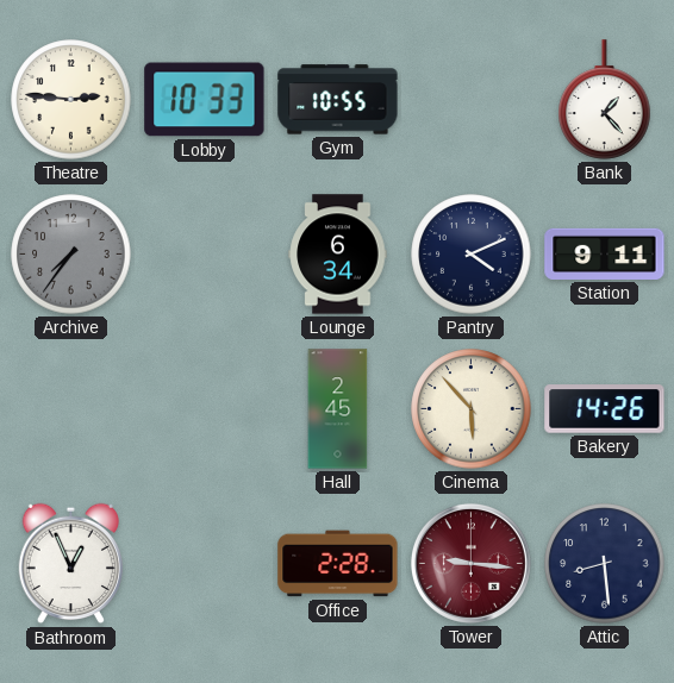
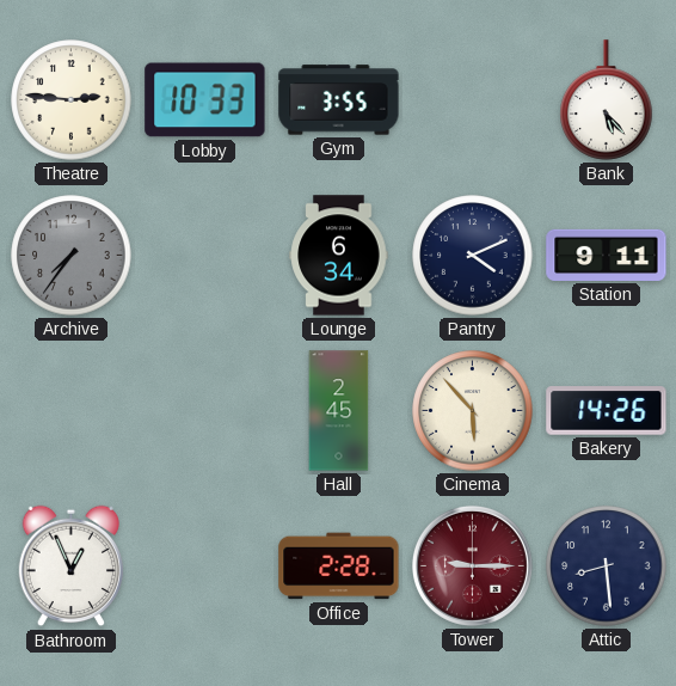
Gym: 10:55 -> 3:55 (339, 100)
Bank: 1:23 -> 5:23 (607, 100)
Tower: 9:16 -> 9:15 (472, 565)
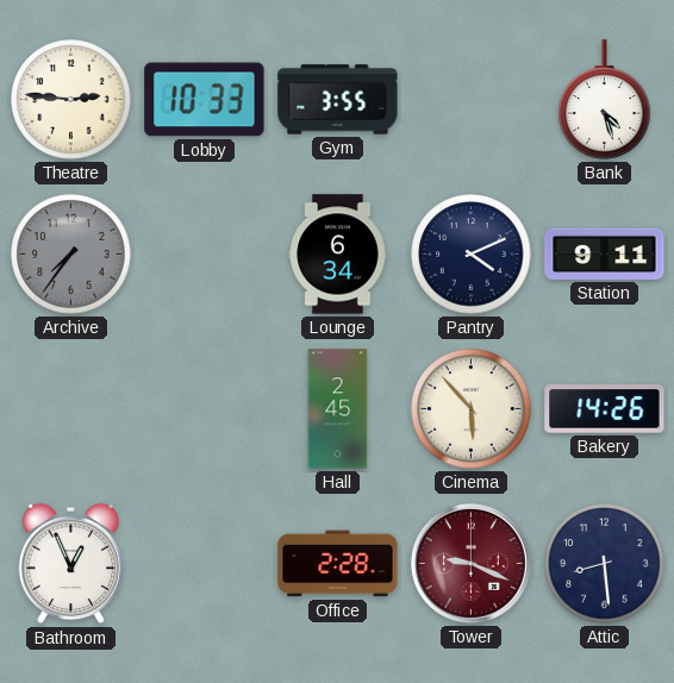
Bank: 5:23 -> 4:27 (605, 100)
Tower: 9:15 -> 9:19 (470, 563)
